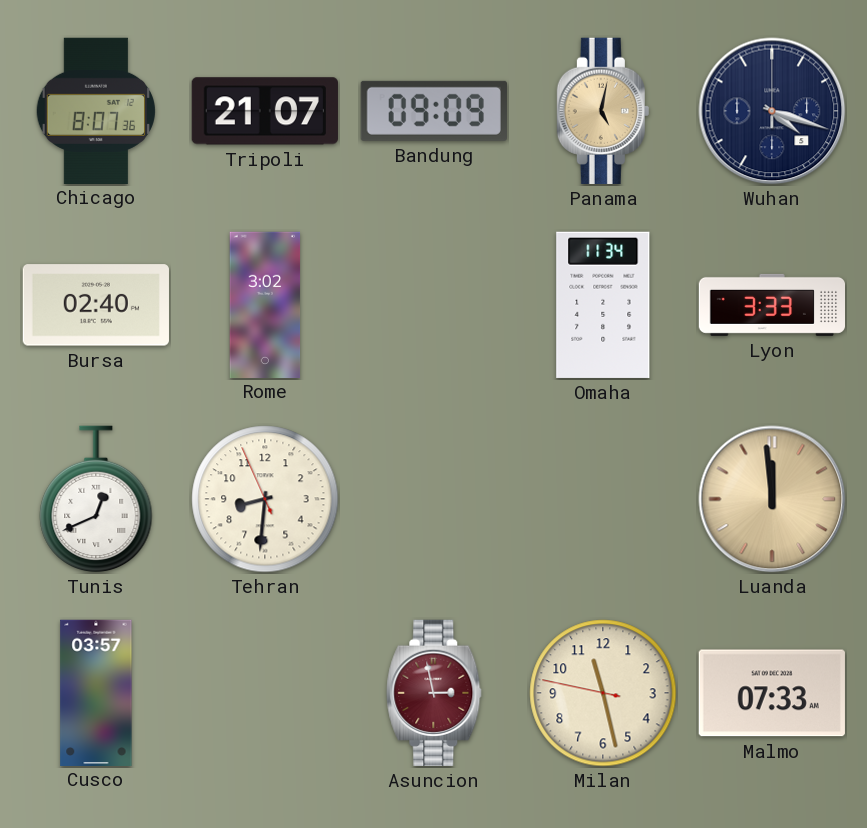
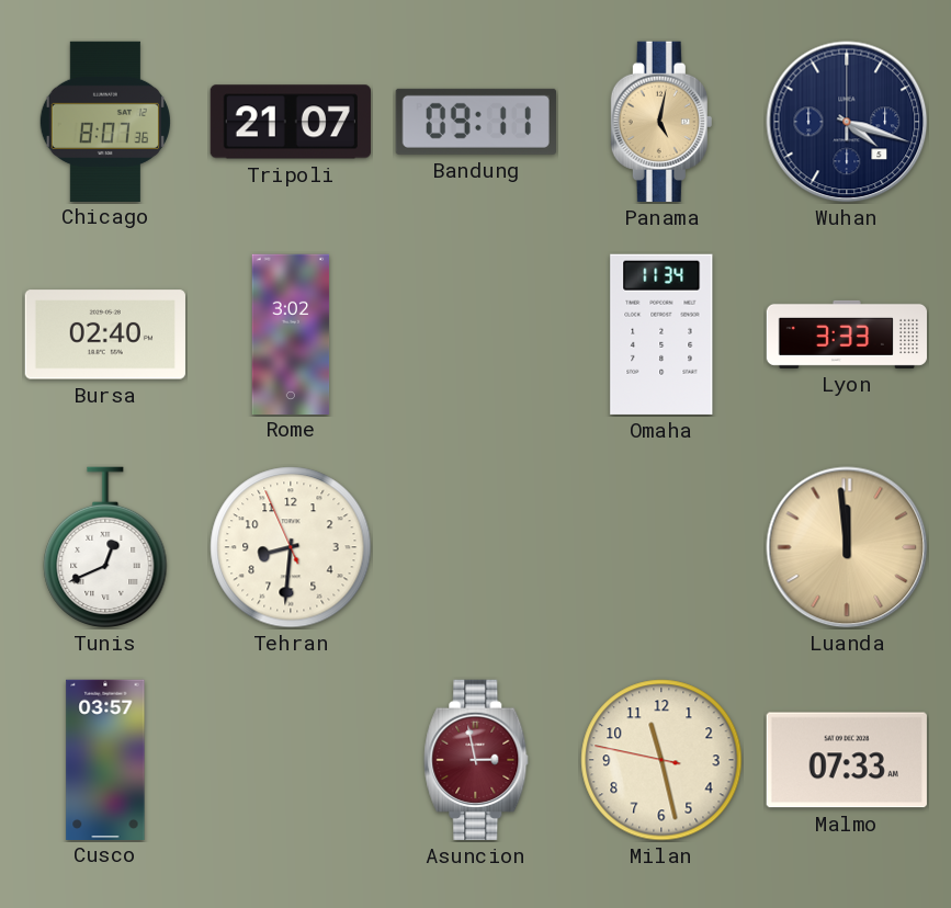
Bandung: 09:09 -> 09:11 (476, 122)
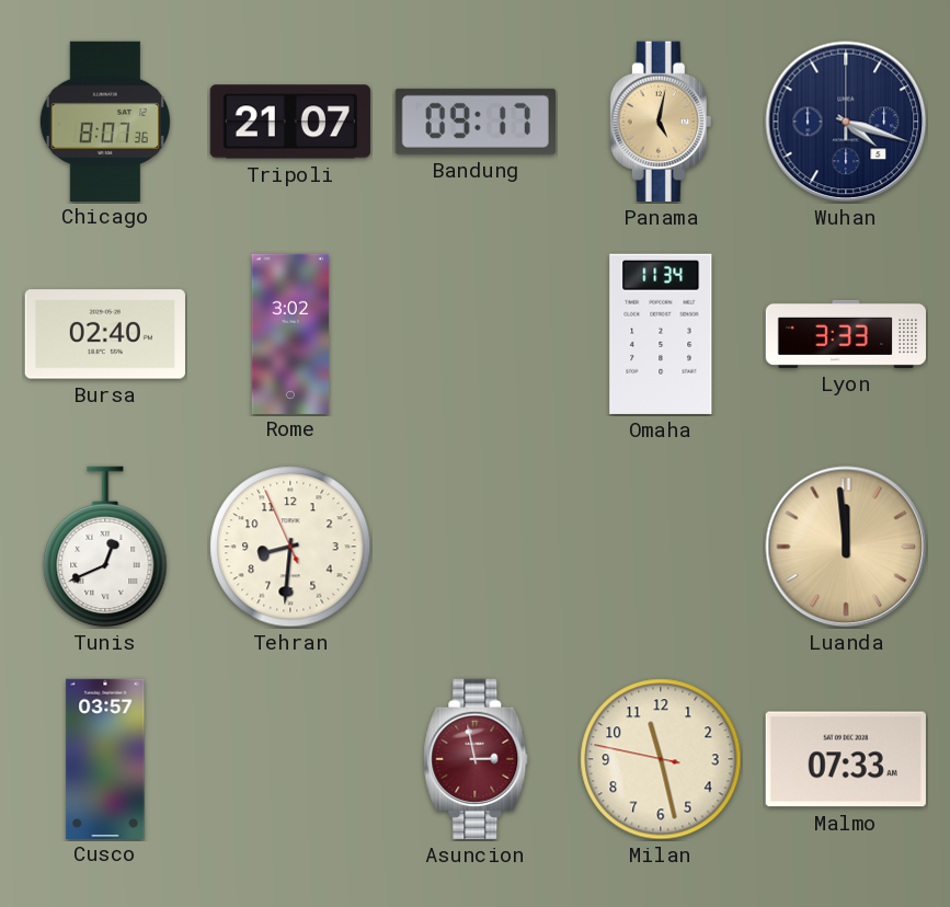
Bandung: 09:11 -> 09:17 (476, 122)
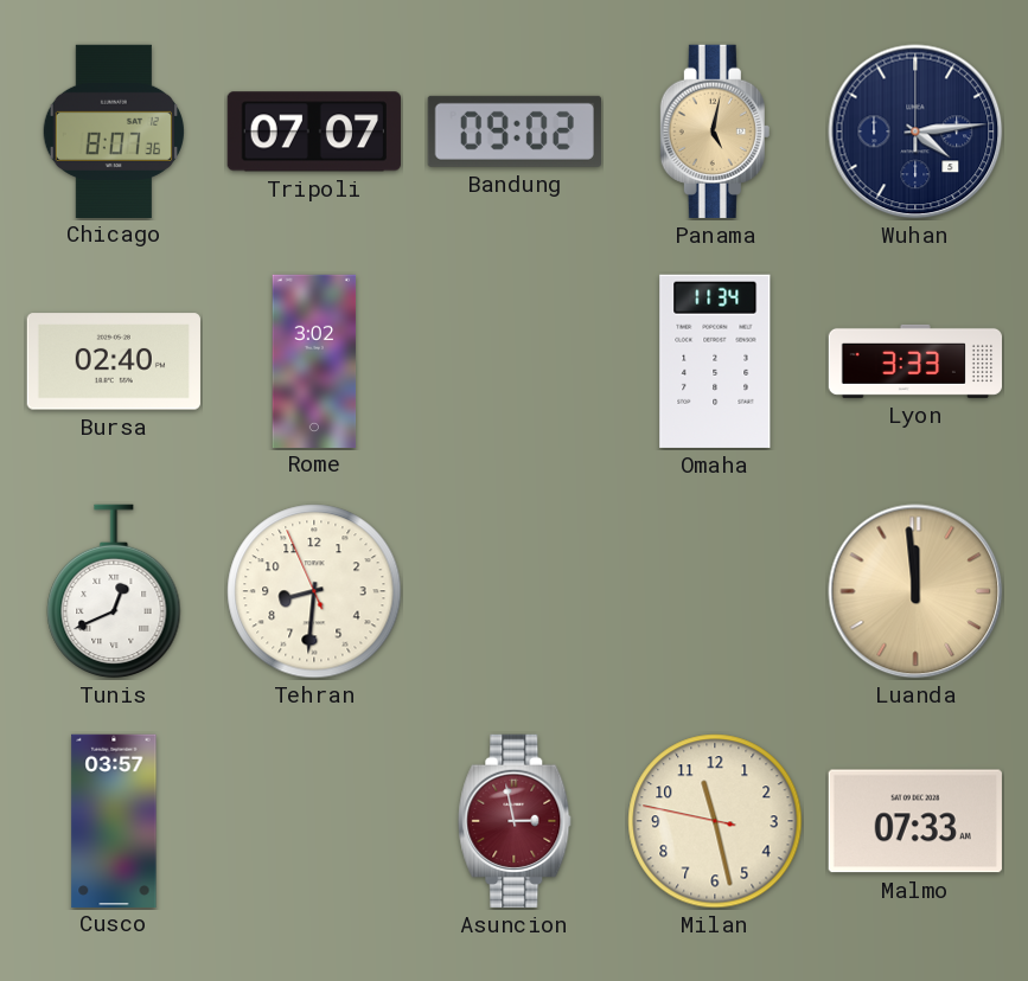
Tripoli: 21:07 -> 07:07 (314, 132)
Bandung: 09:17 -> 09:02 (515, 132)
Wuhan: 4:18 -> 4:14 (915, 132)
